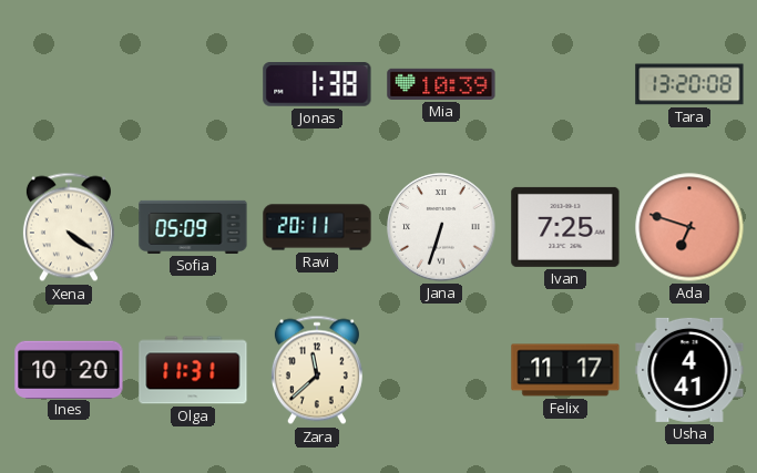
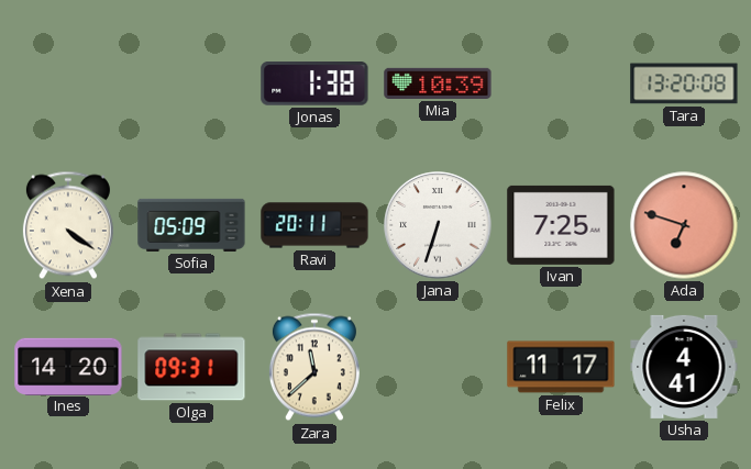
Ines: 10:20 -> 14:20 (68, 366)
Olga: 11:31 -> 09:31 (191, 367)
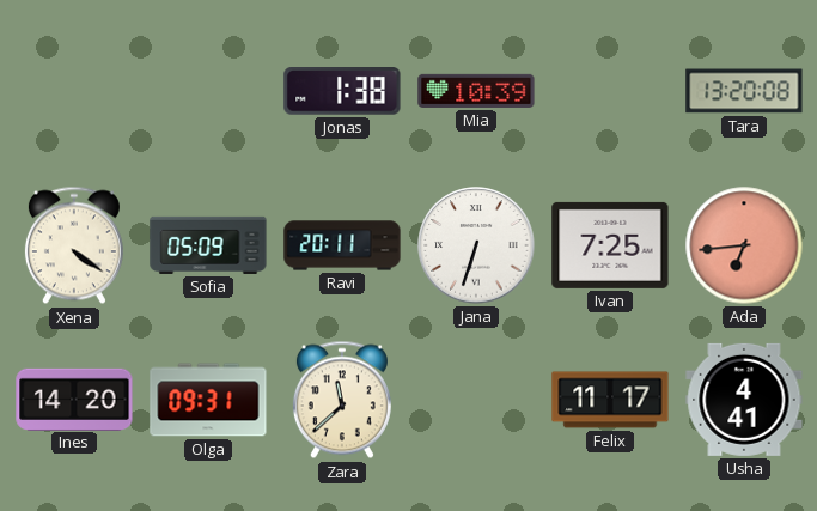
Ada: 6:48 -> 6:44 (744, 245)
